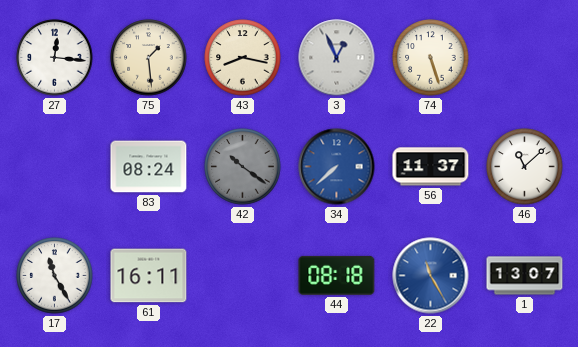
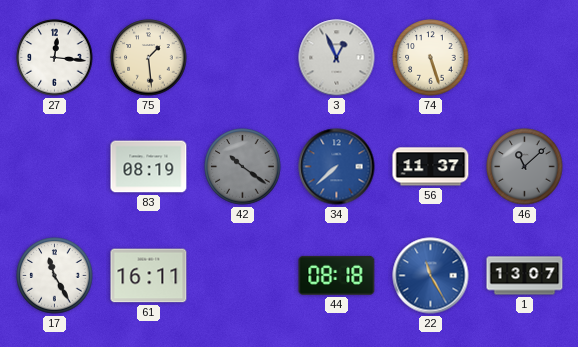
43: 8:17 -> none (243, 58)
83: 08:24 -> 08:19 (149, 167)
46 dial: white -> grey (525, 167)
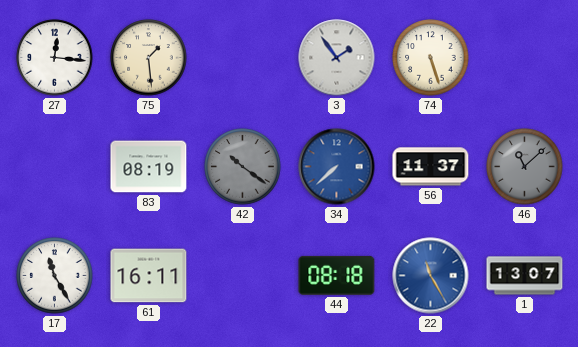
3: 12:56 -> 1:54 (337, 58)
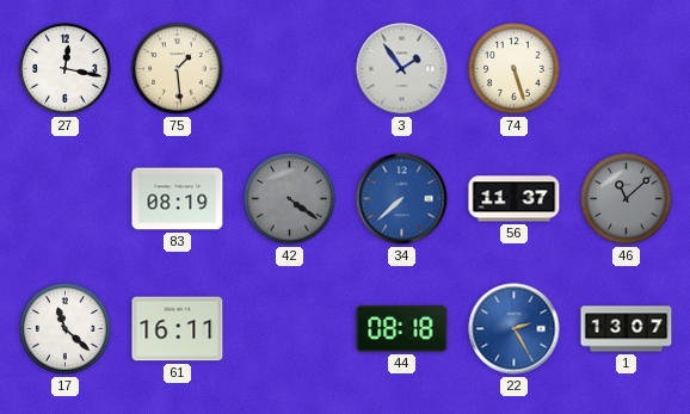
27: 12:16 -> 12:17 (66, 69)
42: 10:21 -> 4:21 (290, 199)
17: 11:25 -> 11:22 (66, 329)
22: 11:25 -> 2:25 (515, 329)
